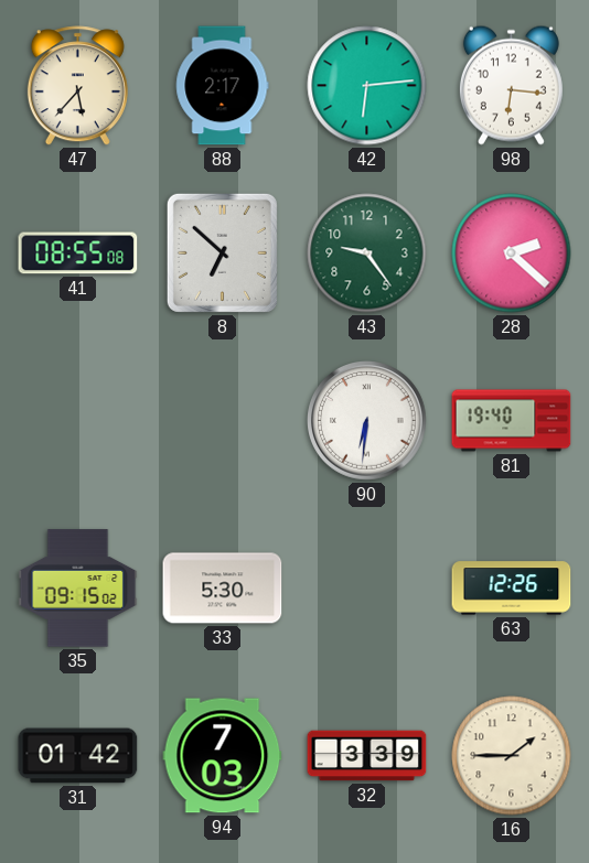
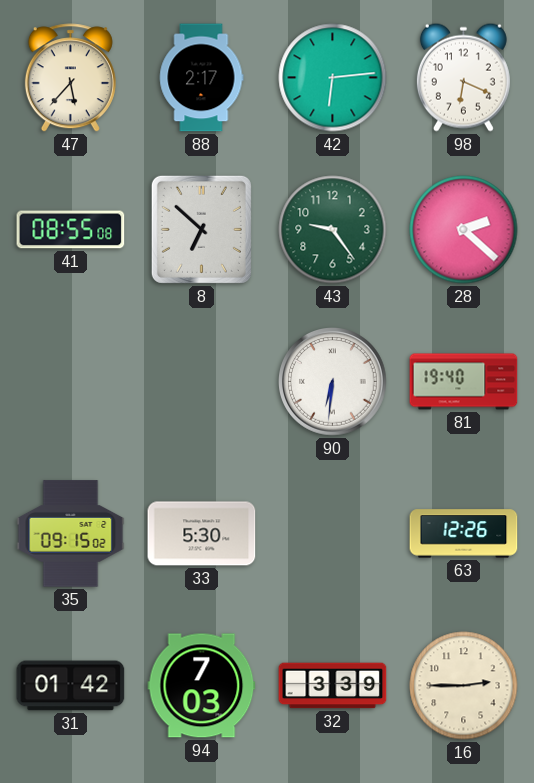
98: 6:16 -> 6:19 (463, 77)
16: 1:45 -> 2:45 (464, 686)
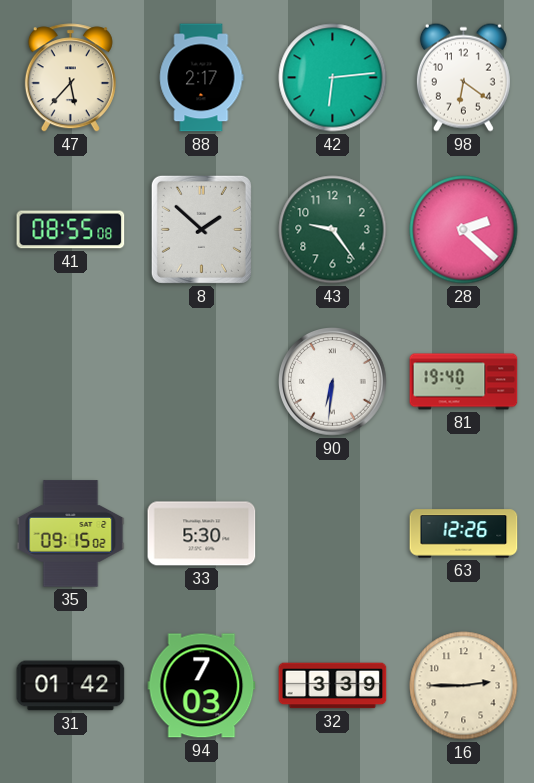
98: 6:19 -> 6:21 (463, 77)
8: 6:52 -> 1:52 (201, 229)
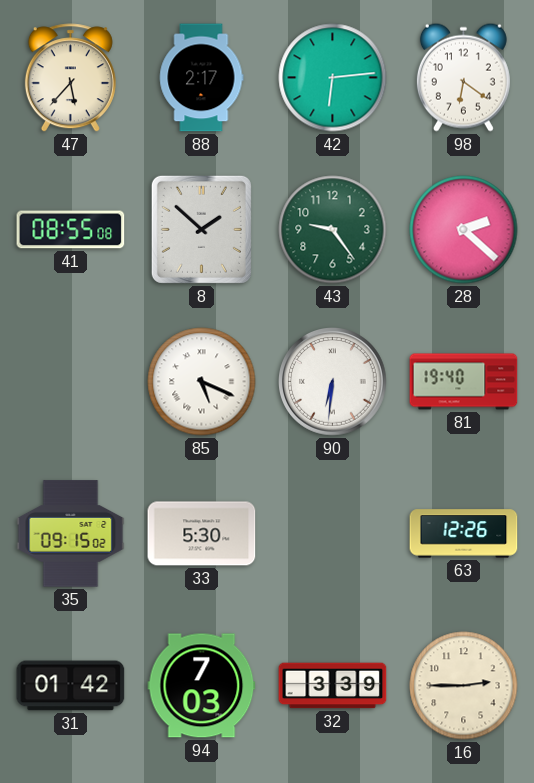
85: none -> 5:19 (202, 382)
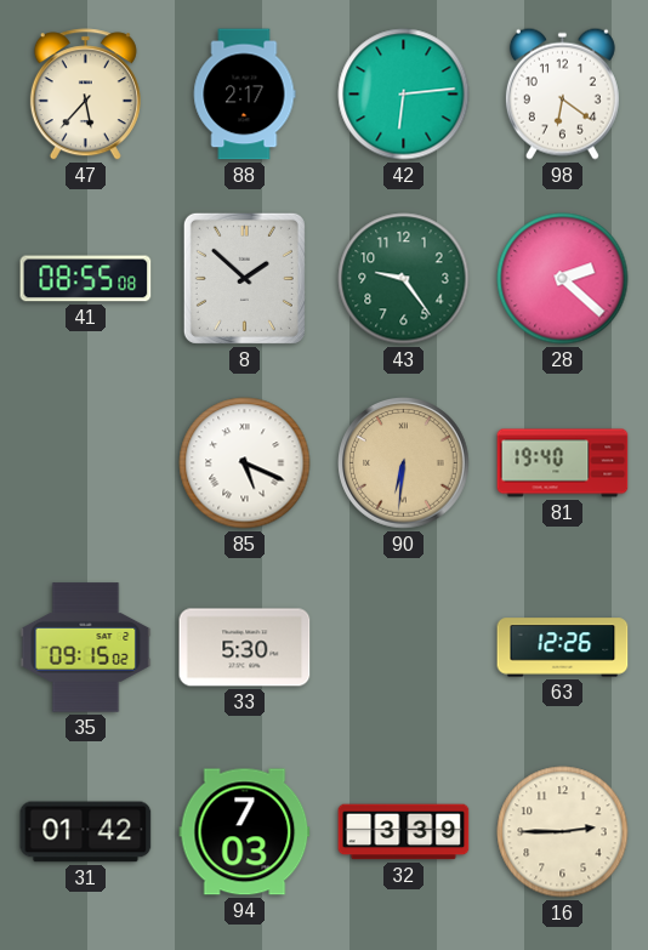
90 dial: white -> champagne (404, 463)
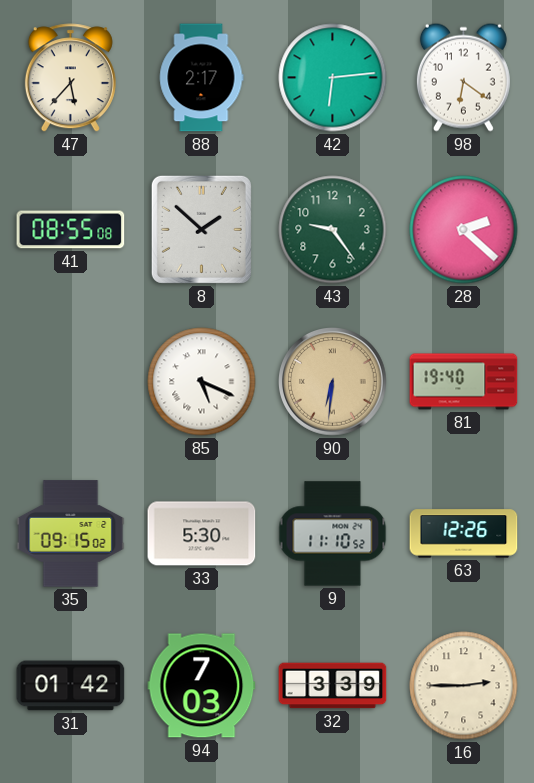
9: none -> 11:10 (333, 534)
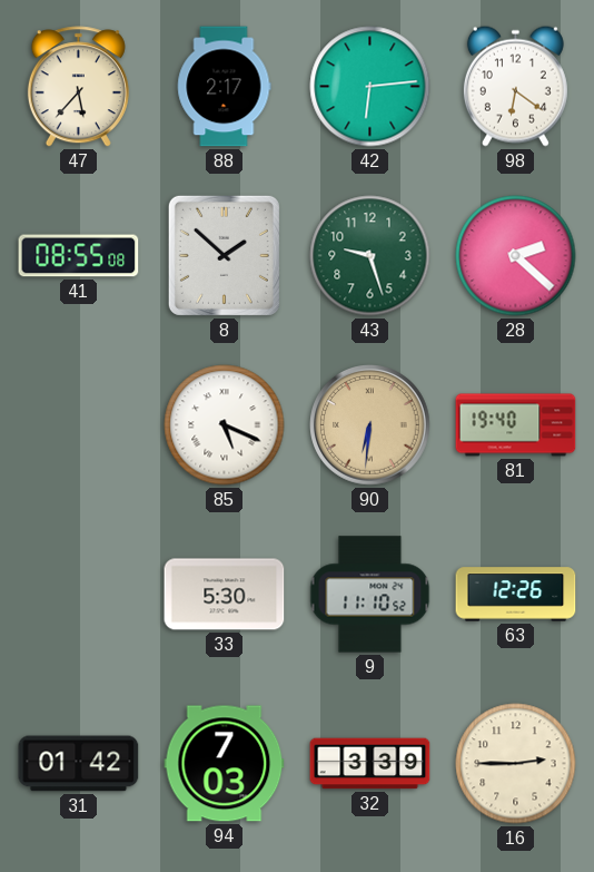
43: 9:24 -> 9:27 (370, 256)
35: 09:15 -> none (71, 534)
